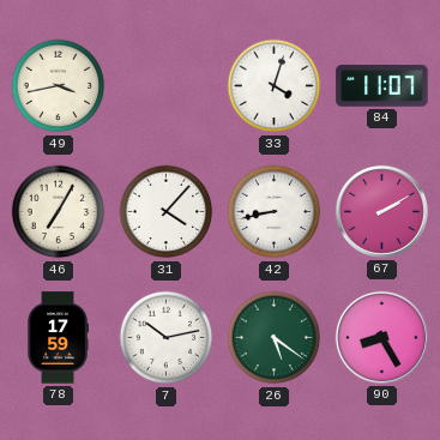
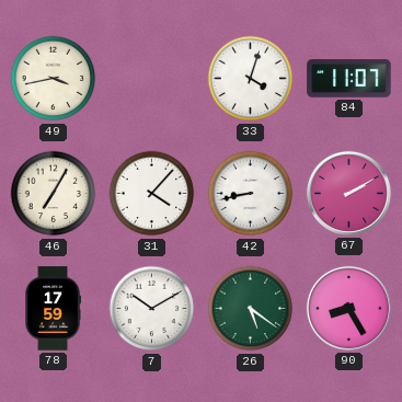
7: 10:13 -> 10:10 (152, 309)
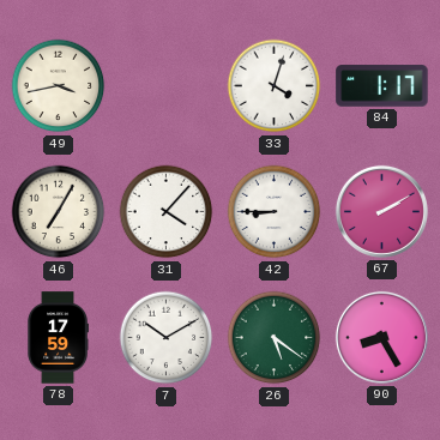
84: 11:07 -> 1:17 (382, 86)
42: 8:43 -> 8:45 (275, 212)
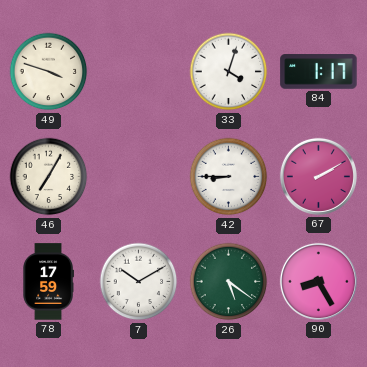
49: 3:43 -> 3:48 (49, 72)
31: 4:07 -> none (167, 212)
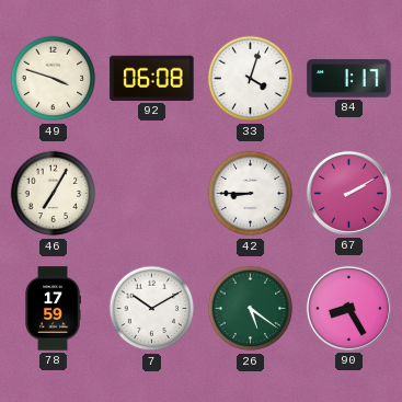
92: none -> 06:08 (152, 78)
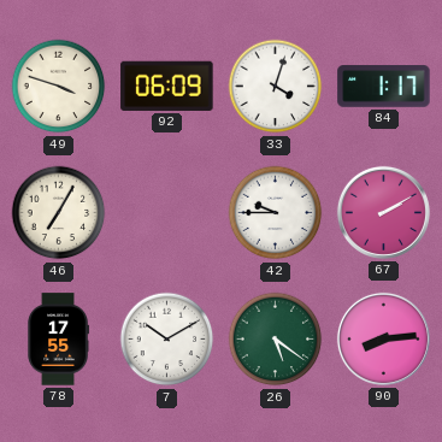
92: 06:08 -> 06:09 (167, 86)
42: 8:45 -> 9:45 (276, 213)
78: 17:59 -> 17:55 (58, 340)
90: 8:25 -> 8:14 (383, 338)
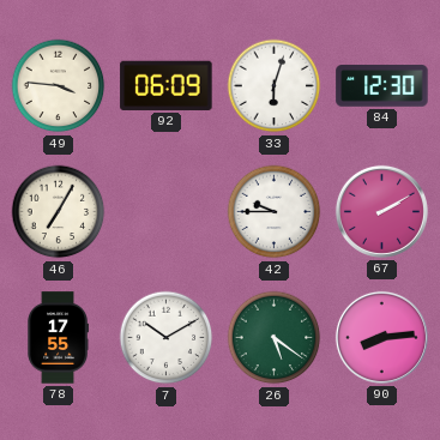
49: 3:48 -> 3:46 (59, 86)
33: 4:03 -> 6:03 (275, 86)
84: 1:17 -> 12:30 (382, 86)
